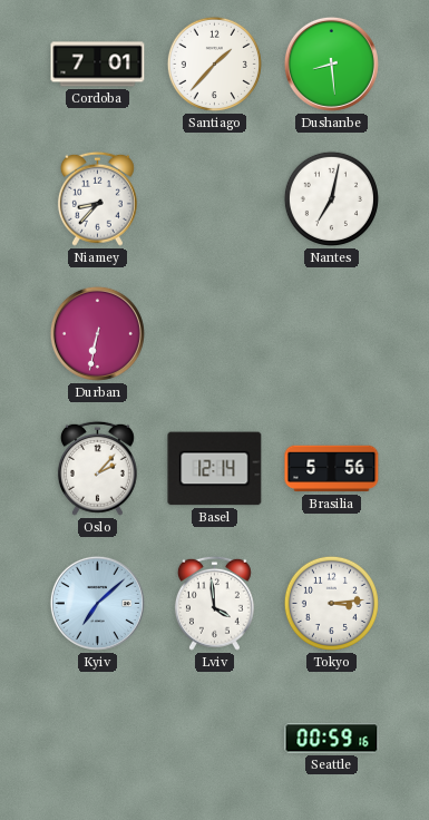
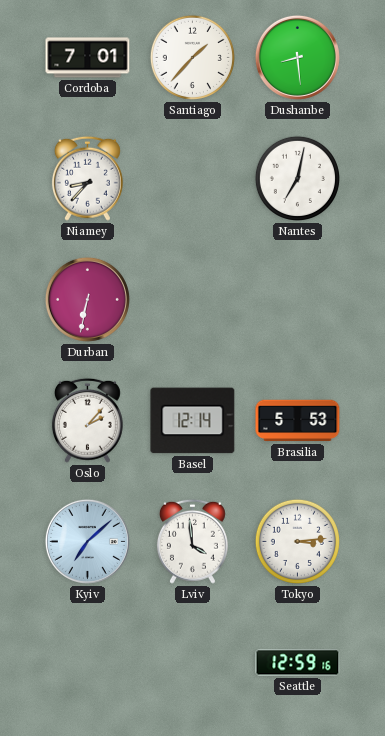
Brasilia: 5:56 -> 5:53 (298, 421)
Seattle: 00:59 -> 12:59 (298, 663)
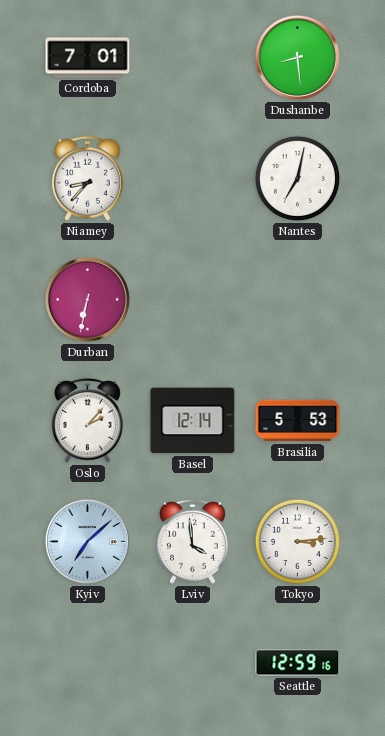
Santiago: 1:37 -> none (192, 57)
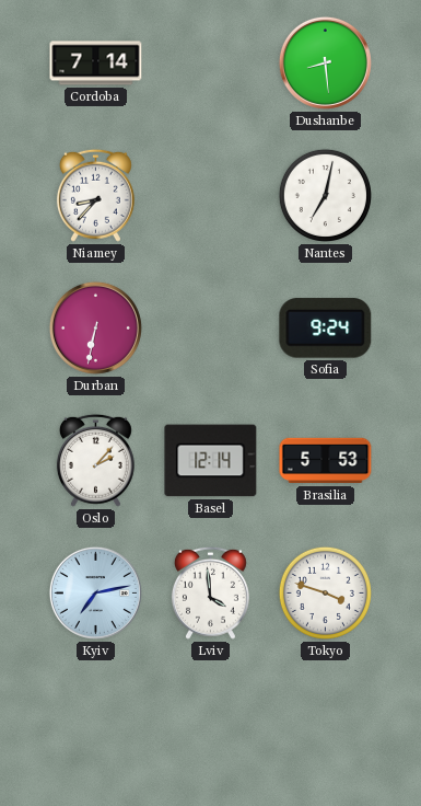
Cordoba: 7:01 -> 7:14 (96, 64)
Sofia: none -> 9:24 (326, 329)
Kyiv: 7:08 -> 7:13 (95, 592)
Tokyo: 3:14 -> 3:48 (325, 592)
Seattle: 12:59 -> none (298, 663)
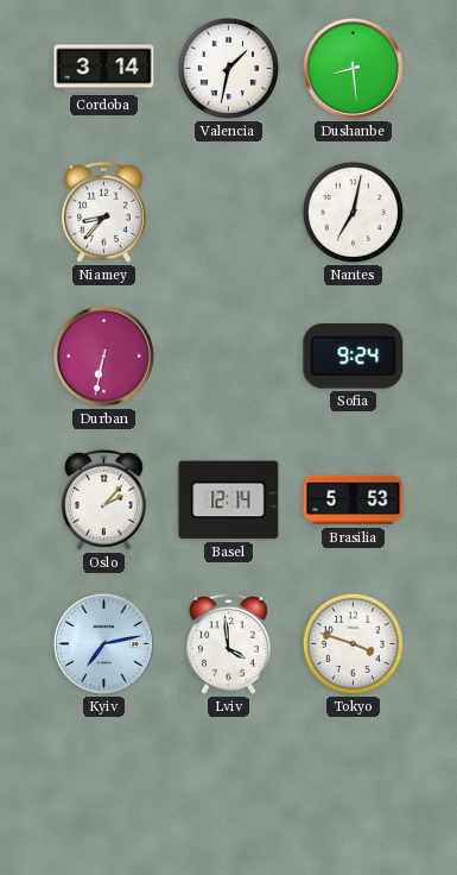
Cordoba: 7:14 -> 3:14 (104, 69)
Valencia: none -> 1:32 (228, 68)
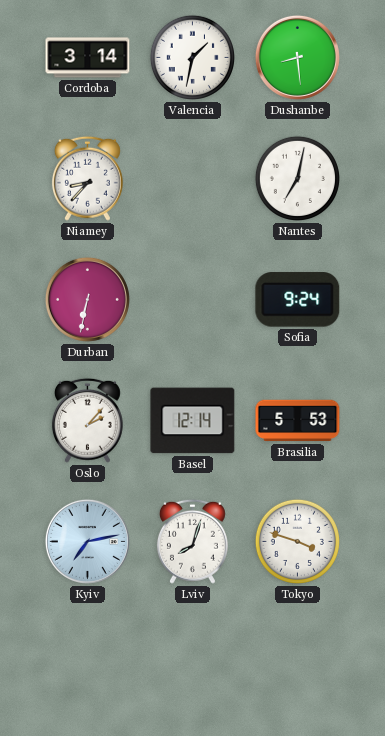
Lviv: 3:59 -> 8:03 (192, 541)
